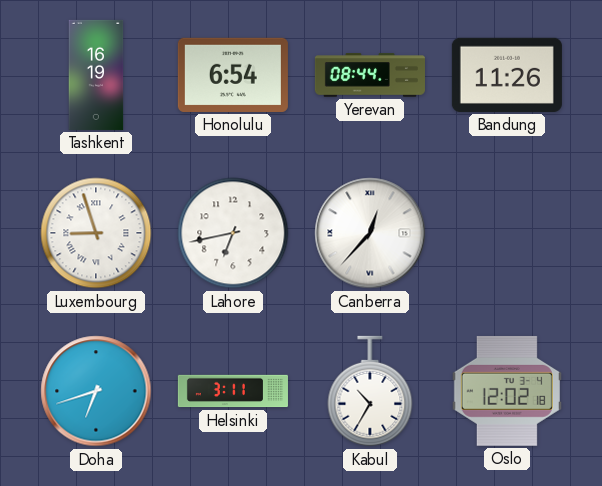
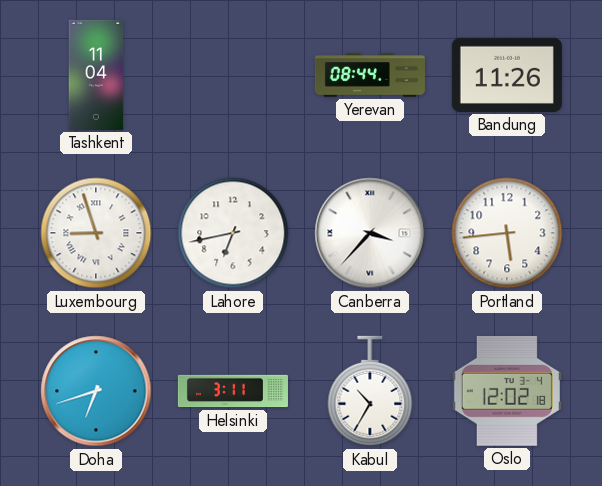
Tashkent: 16:19 -> 11:04 (96, 75)
Honolulu: 6:54 -> none (233, 75)
Canberra: 12:37 -> 3:37 (370, 233)
Portland: none -> 5:44 (507, 233)
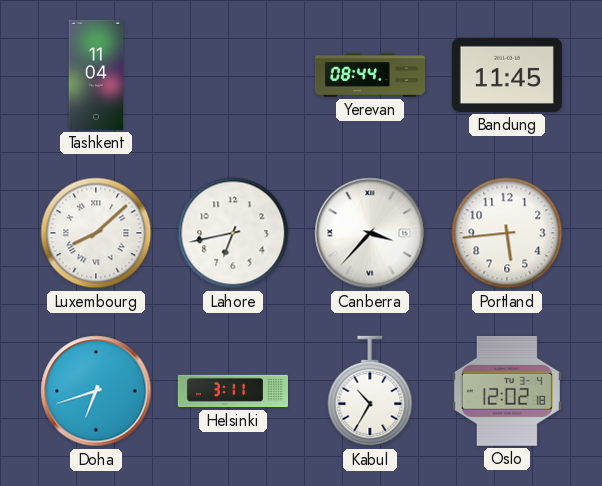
Bandung: 11:26 -> 11:45 (507, 75)
Luxembourg: 8:57 -> 8:08 (96, 233)
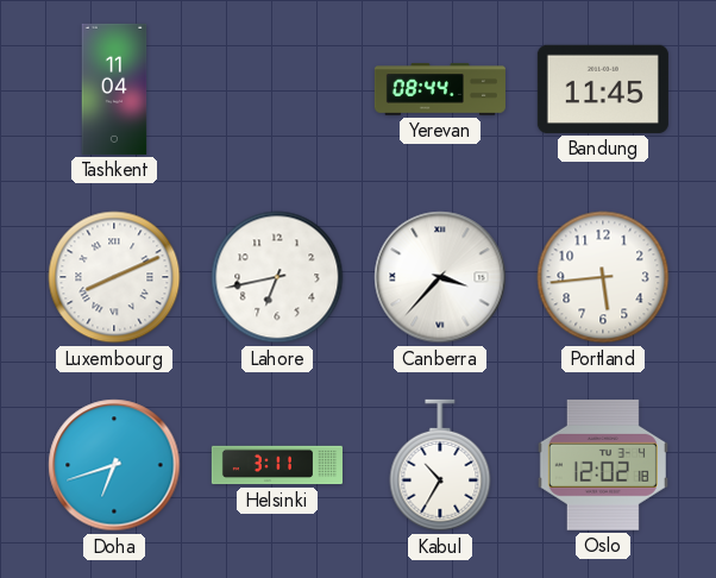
Luxembourg: 8:08 -> 8:11 (114, 277)
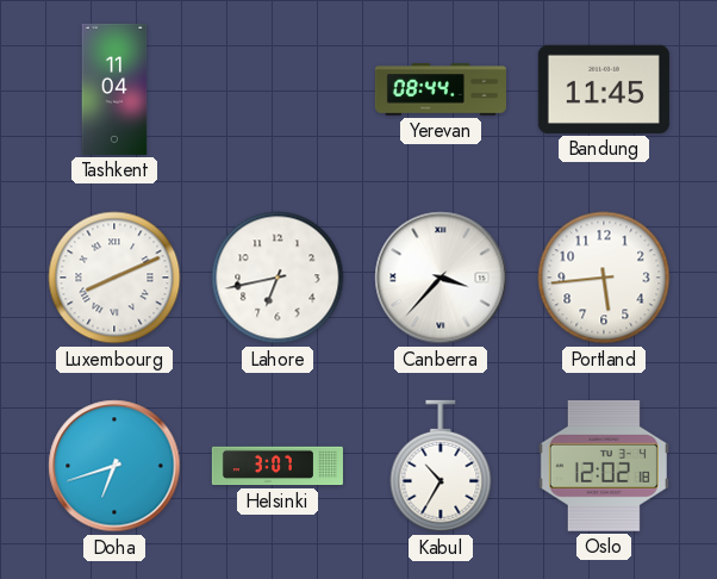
Helsinki: 3:11 -> 3:07 (278, 466)
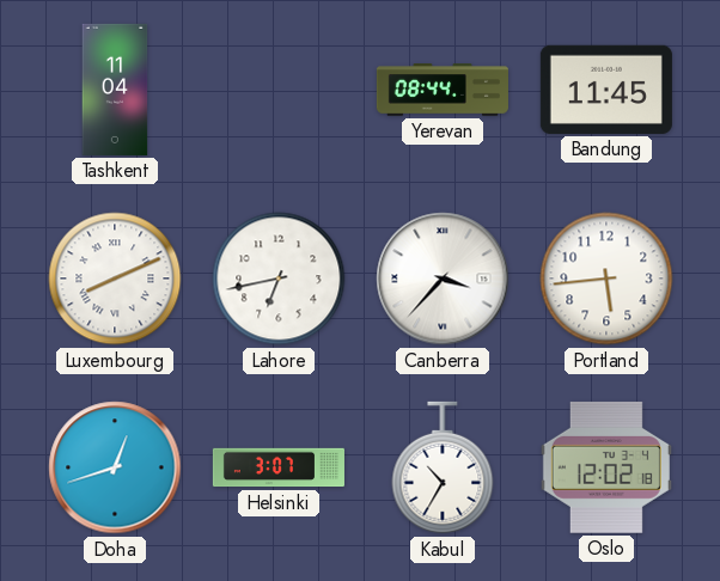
Doha: 6:42 -> 12:42 (115, 467)
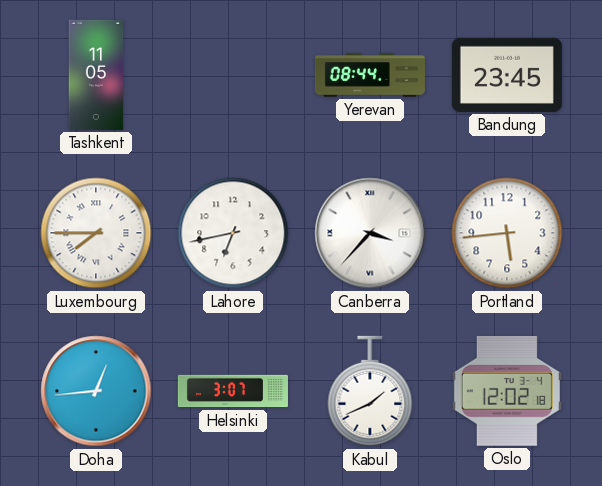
Tashkent: 11:04 -> 11:05 (96, 75)
Bandung: 11:45 -> 23:45 (507, 75)
Luxembourg: 8:11 -> 7:45 (96, 233)
Doha: 12:42 -> 12:44 (96, 391)
Kabul: 10:35 -> 1:41 (370, 391)
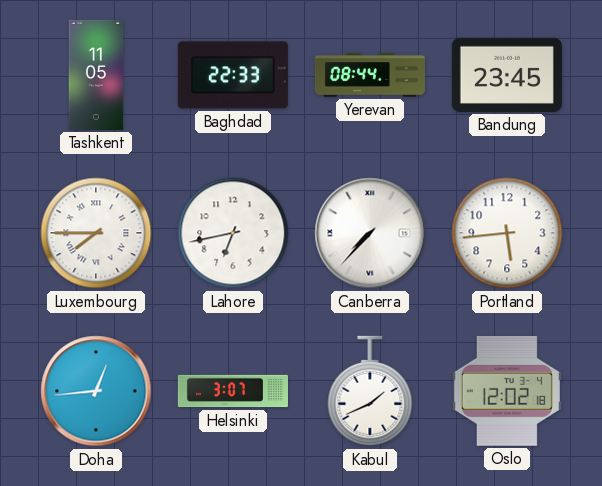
Baghdad: none -> 22:33 (233, 75)
Canberra: 3:37 -> 7:37 (370, 233)
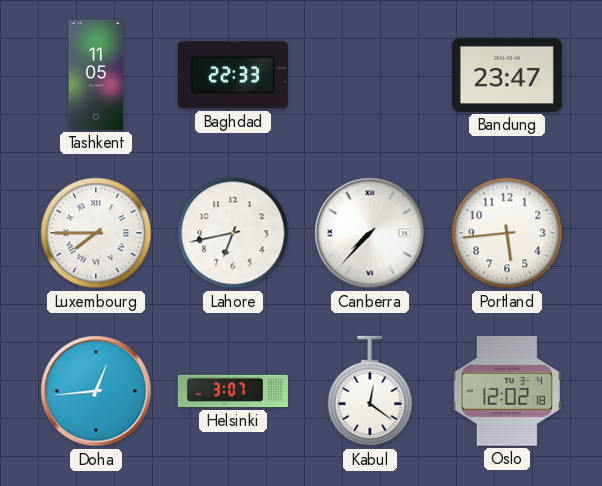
Yerevan: 08:44 -> none (370, 75)
Bandung: 23:45 -> 23:47 (507, 75)
Kabul: 1:41 -> 12:21 (370, 391)
